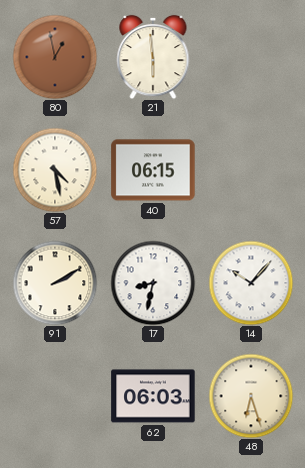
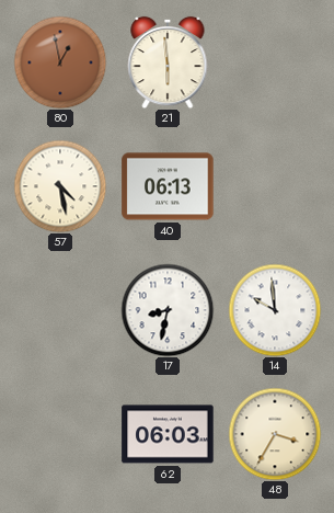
40: 06:15 -> 06:13 (168, 186)
91: 2:10 -> none (55, 283)
14: 10:07 -> 9:59 (275, 310)
48: 6:27 -> 3:35 (275, 434)
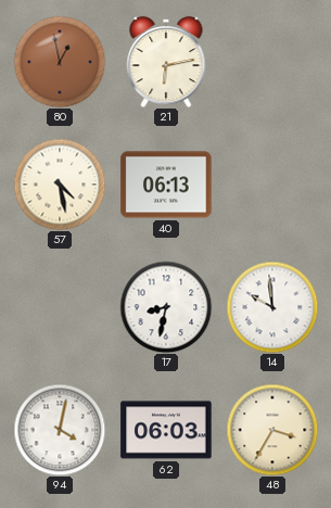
21: 5:59 -> 6:13 (166, 62)
94: none -> 4:02 (60, 430)
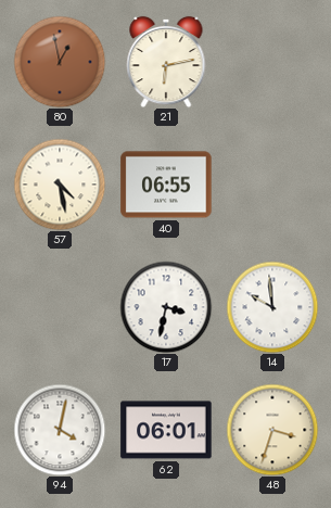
40: 06:13 -> 06:55 (166, 185)
17: 8:32 -> 3:32 (166, 307)
62: 06:03 -> 06:01 (166, 430)
48: 3:35 -> 3:33 (272, 430)
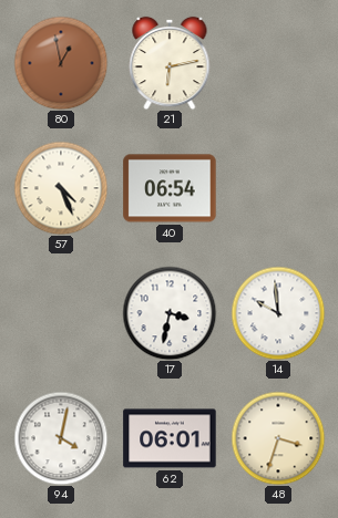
57: 4:28 -> 4:26 (61, 188)
40: 06:55 -> 06:54 (170, 188)
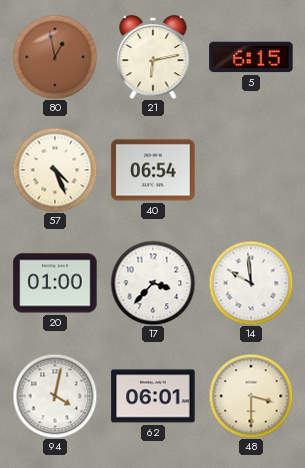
5: none -> 6:15 (251, 57)
20: none -> 01:00 (55, 283)
17: 3:32 -> 3:37 (153, 283)
48: 3:33 -> 3:30 (251, 396)
